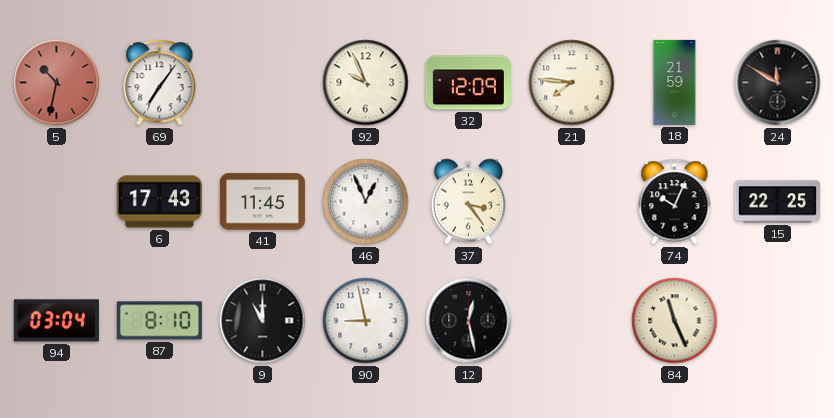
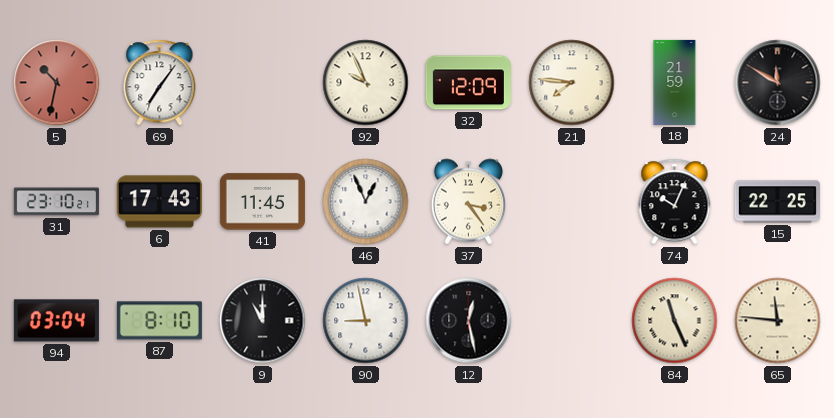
31: none -> 23:10 (56, 202)
65: none -> 11:46 (778, 321)
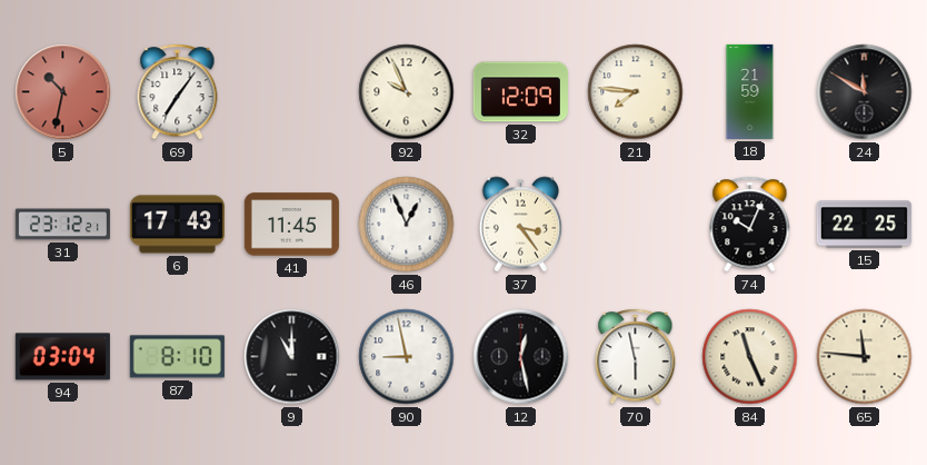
31: 23:10 -> 23:12 (62, 225)
70: none -> 5:58 (636, 357)
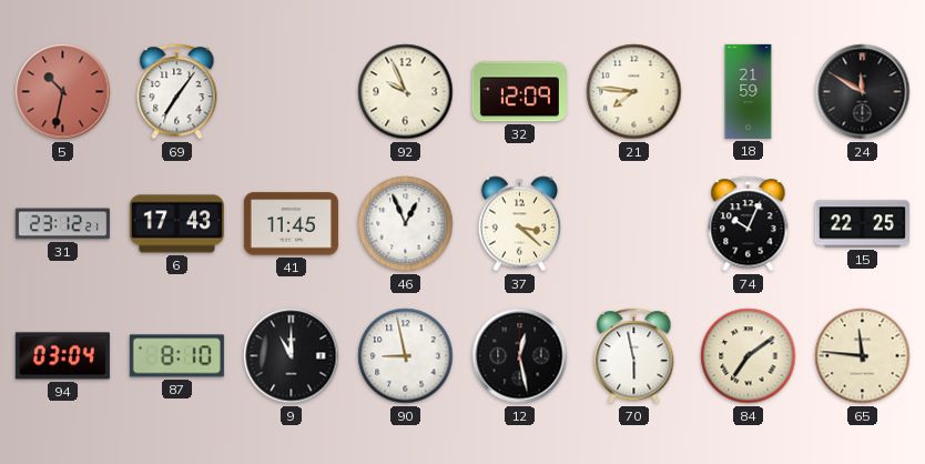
37: 3:24 -> 3:22 (520, 224)
84: 11:26 -> 7:09 (749, 356)
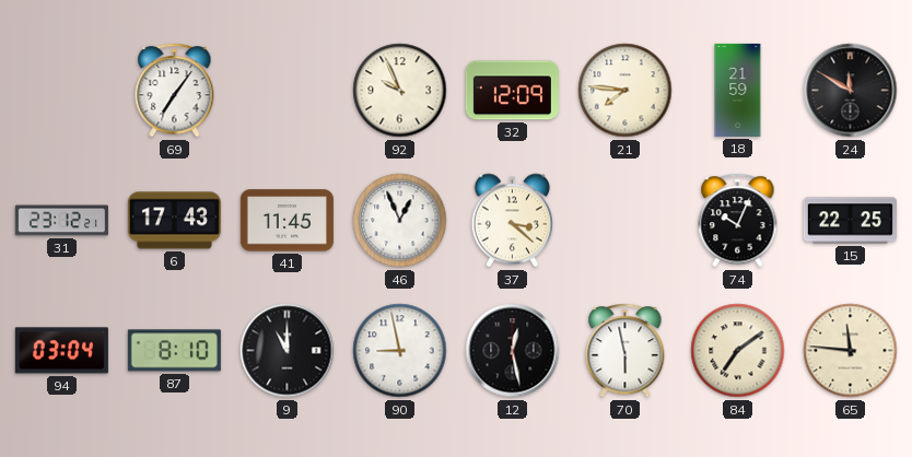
5: 10:32 -> none (63, 92)
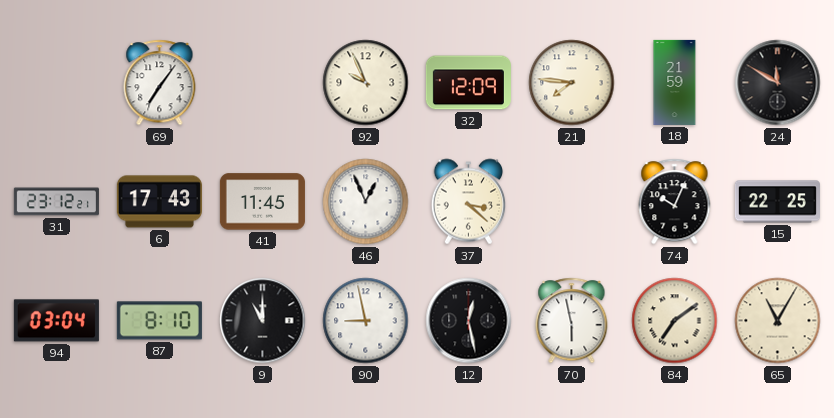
65: 11:46 -> 11:05 (778, 321)
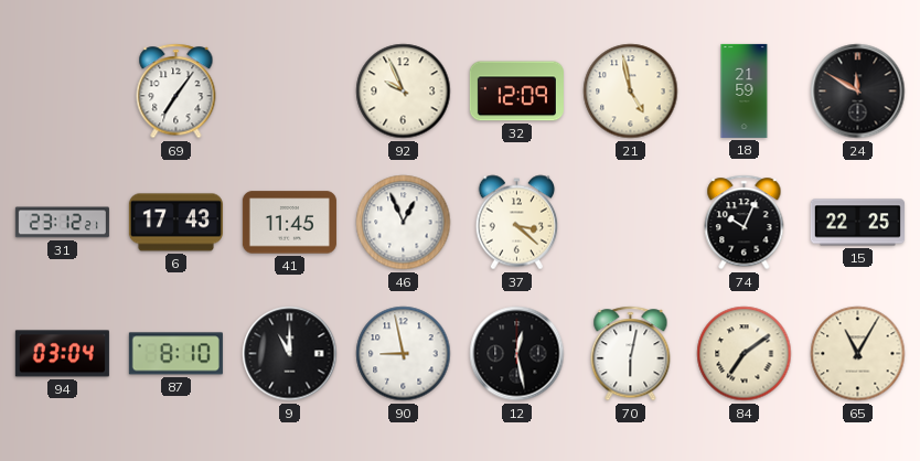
21: 7:46 -> 4:58 (631, 92)
70: 5:58 -> 6:02 (631, 354)
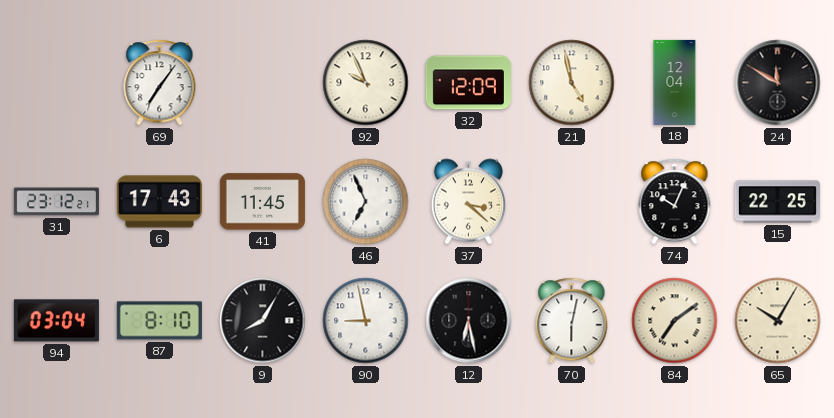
18: 21:59 -> 12:04 (675, 82)
46: 12:56 -> 6:56 (366, 202)
9: 11:00 -> 8:05 (263, 321)
12: 12:28 -> 6:28 (469, 321)
65: 11:05 -> 10:05 (778, 321)
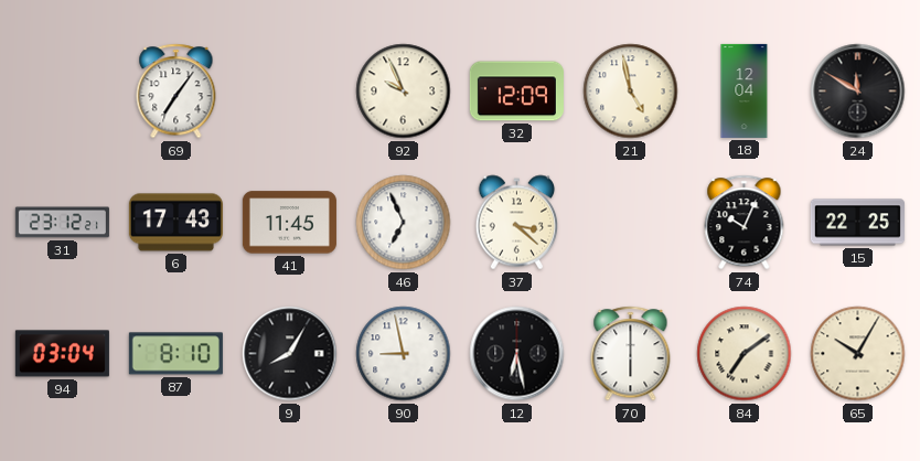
70: 6:02 -> 6:00 (631, 354)
